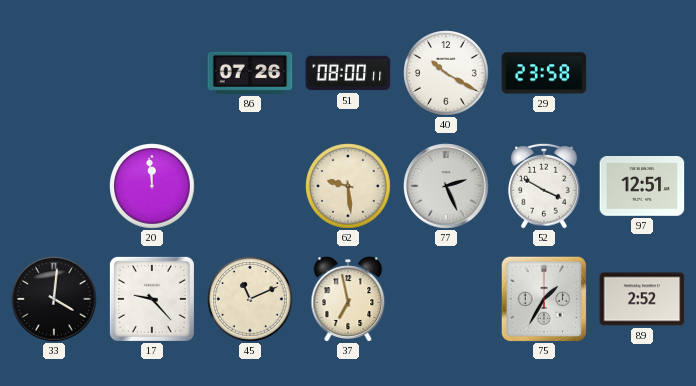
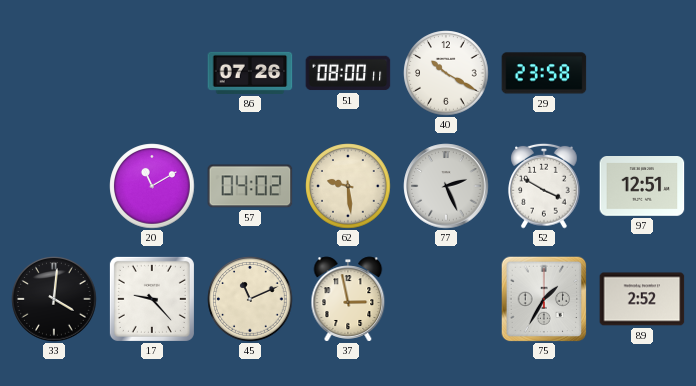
20: 11:59 -> 11:10 (152, 186)
57: none -> 04:02 (250, 186)
37: 6:58 -> 2:58 (348, 299)
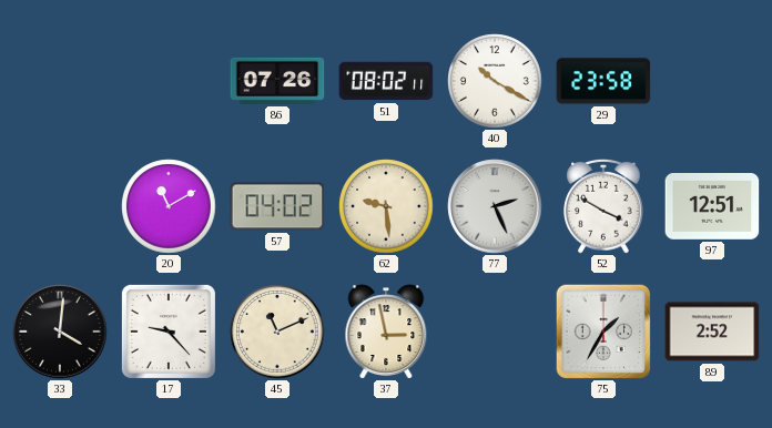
51: 08:00 -> 08:02 (386, 81)
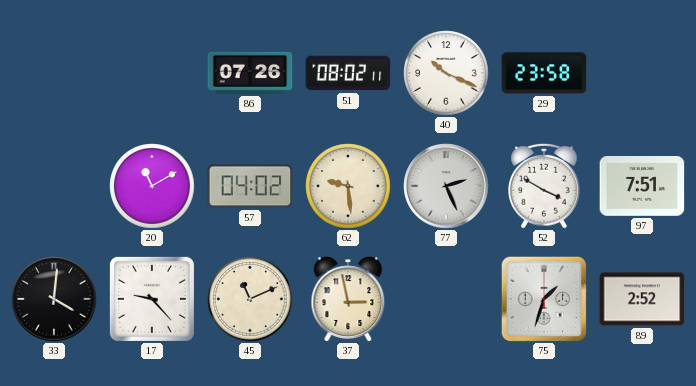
40: 10:20 -> 10:19 (446, 73)
97: 12:51 -> 7:51 (642, 187)
75: 1:35 -> 1:33 (544, 299)
